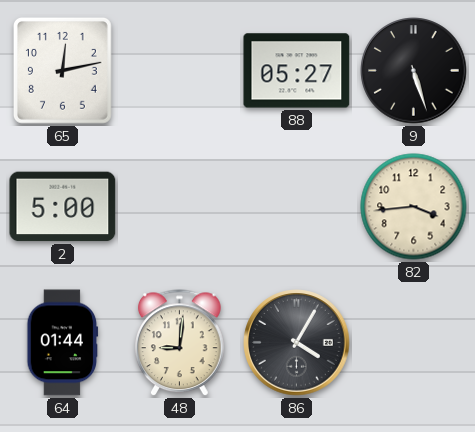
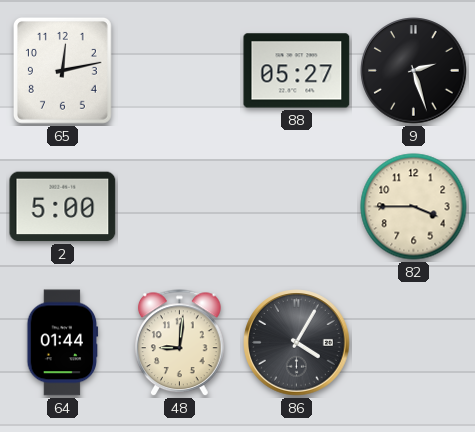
9: 5:27 -> 2:27 (414, 71)
82: 3:44 -> 3:45 (414, 207)
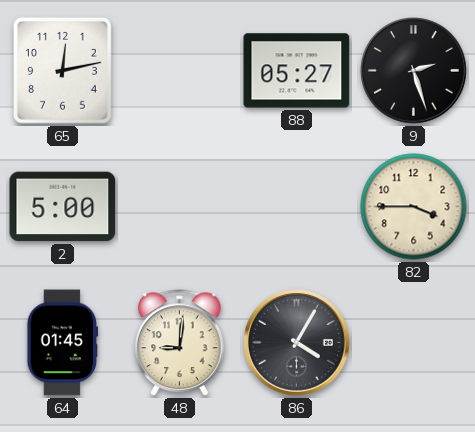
64: 01:44 -> 01:45 (63, 343)
